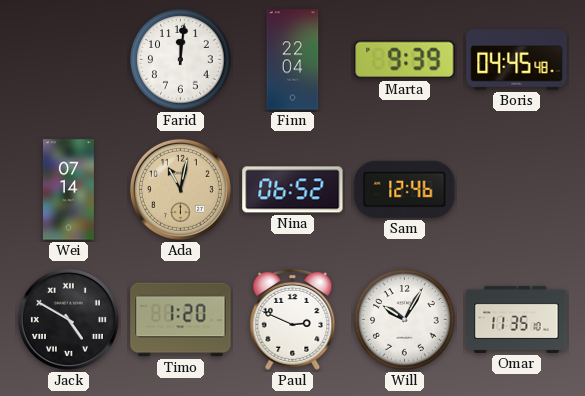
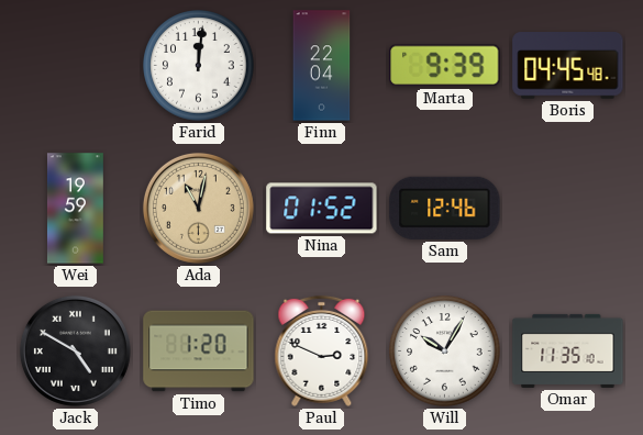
Wei: 07:14 -> 19:59 (75, 209)
Nina: 06:52 -> 01:52 (322, 209)
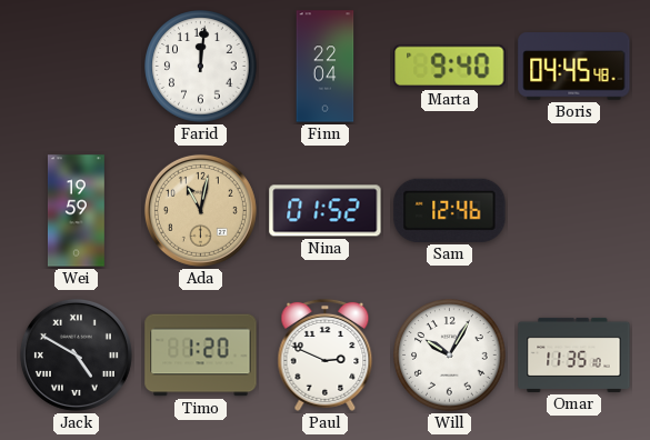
Marta: 9:39 -> 9:40 (450, 67)
